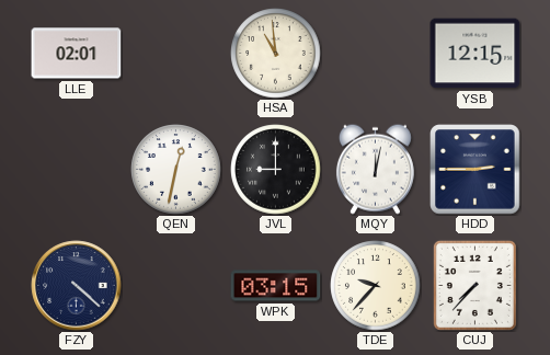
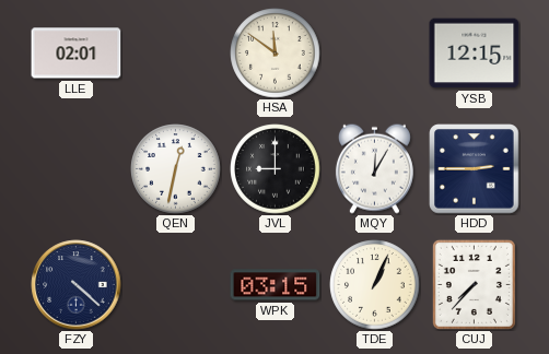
HSA: 10:59 -> 11:51 (276, 54)
MQY: 12:02 -> 12:05 (374, 168)
TDE: 9:37 -> 1:04 (375, 285)
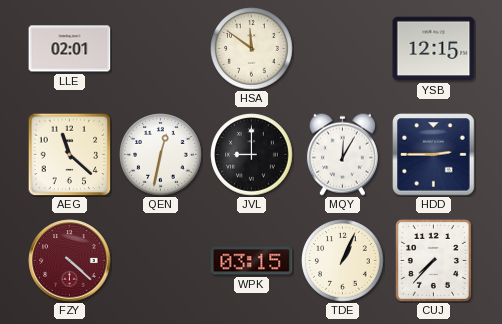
AEG: none -> 11:22 (69, 154)
FZY dial: navy -> burgundy (70, 261)
